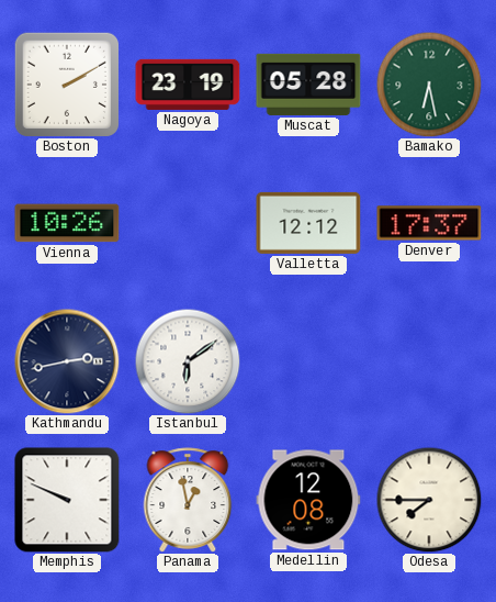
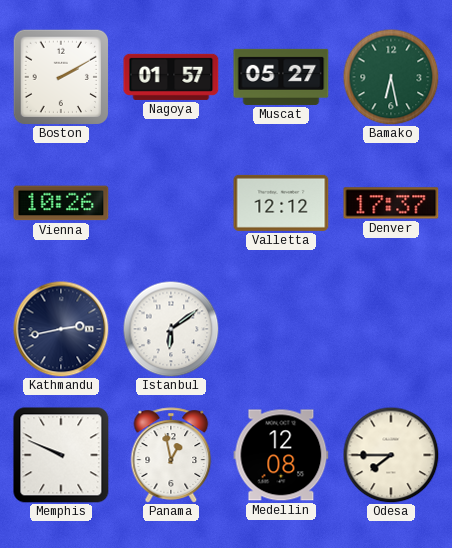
Nagoya: 23:19 -> 01:57 (171, 77)
Muscat: 05:28 -> 05:27 (281, 77)
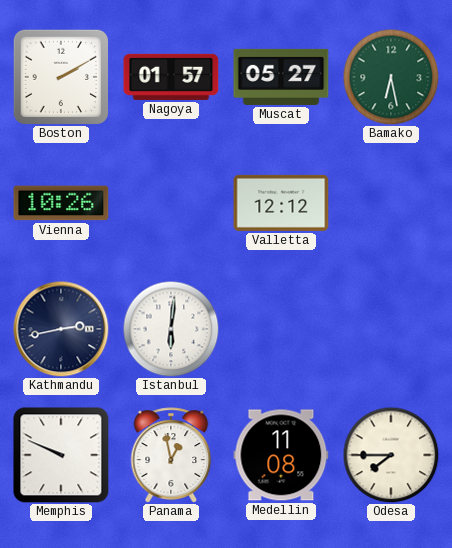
Denver: 17:37 -> none (391, 203)
Istanbul: 6:09 -> 6:01 (171, 329)
Medellin: 12:08 -> 11:08 (281, 455)
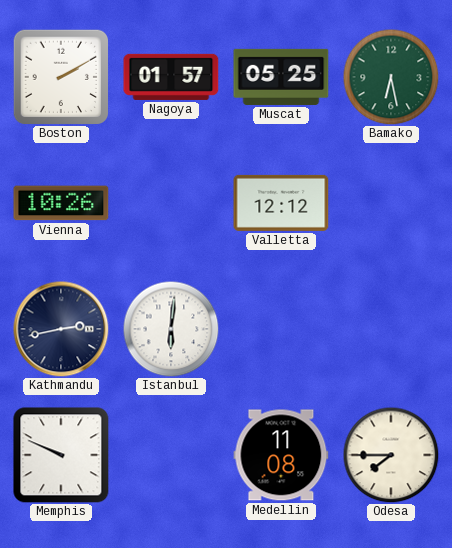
Muscat: 05:27 -> 05:25 (281, 77)
Panama: 12:58 -> none (171, 455)
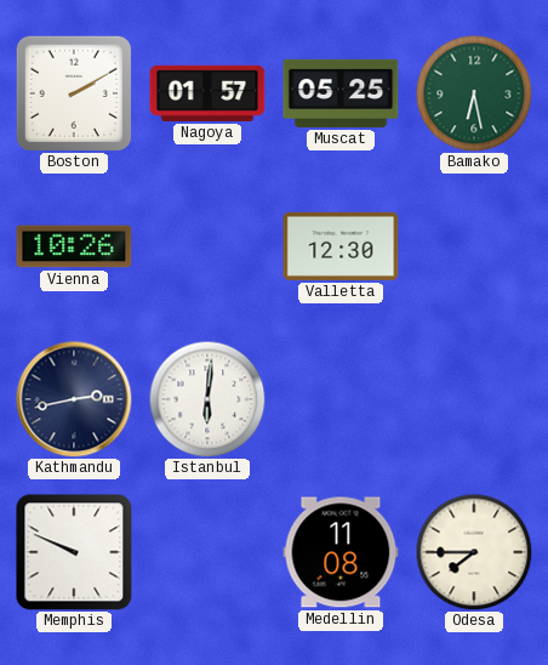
Valletta: 12:12 -> 12:30 (341, 246)
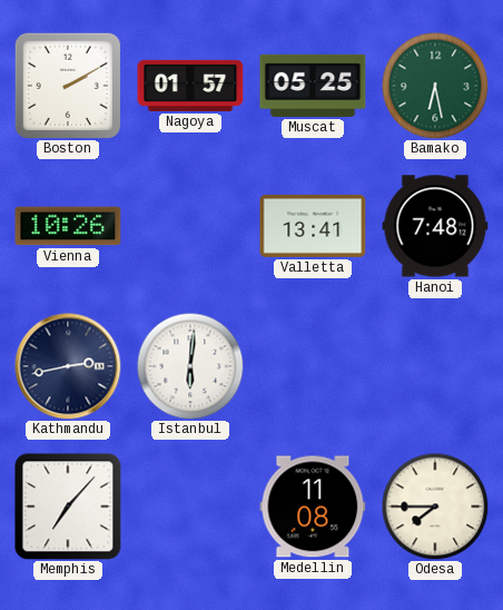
Valletta: 12:30 -> 13:41 (313, 226)
Hanoi: none -> 7:48 (435, 226)
Memphis: 9:49 -> 7:07 (68, 506)
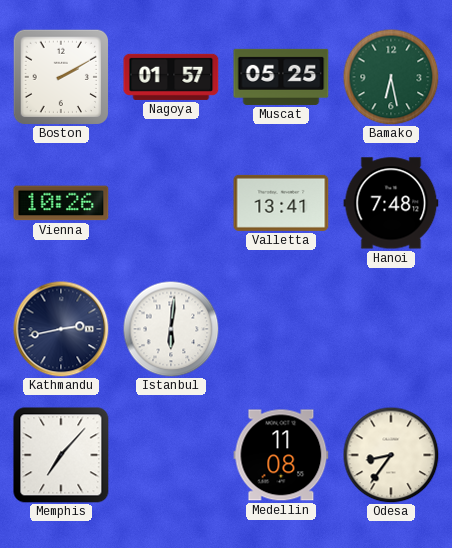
Odesa: 7:45 -> 8:36 (391, 455)
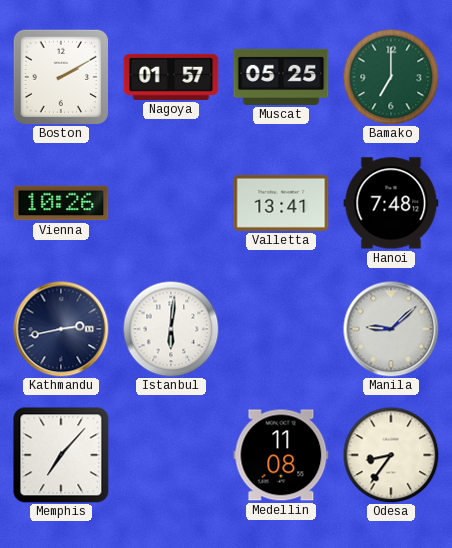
Bamako: 6:28 -> 7:00 (391, 77)
Manila: none -> 9:08 (391, 329)
